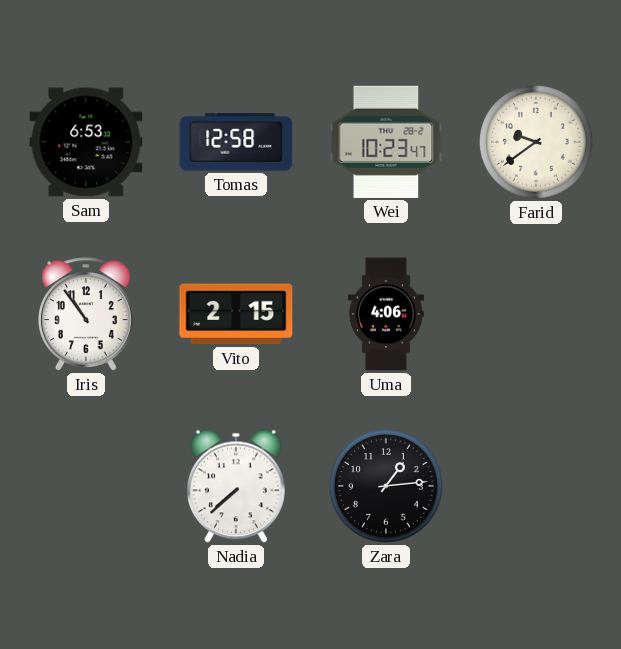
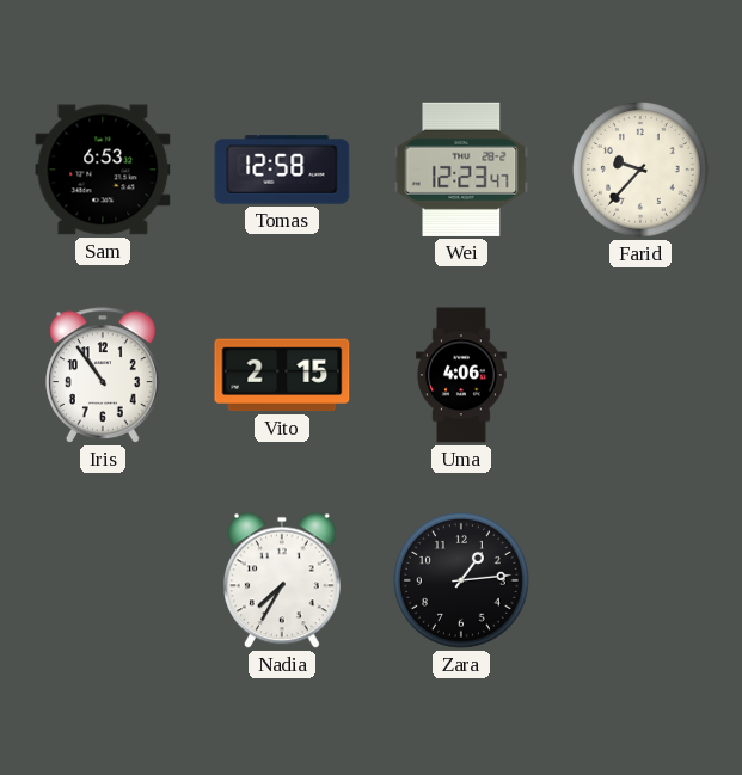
Wei: 10:23 -> 12:23 (461, 170)
Farid: 9:39 -> 9:37 (642, 171)
Nadia: 7:38 -> 7:35 (282, 580)
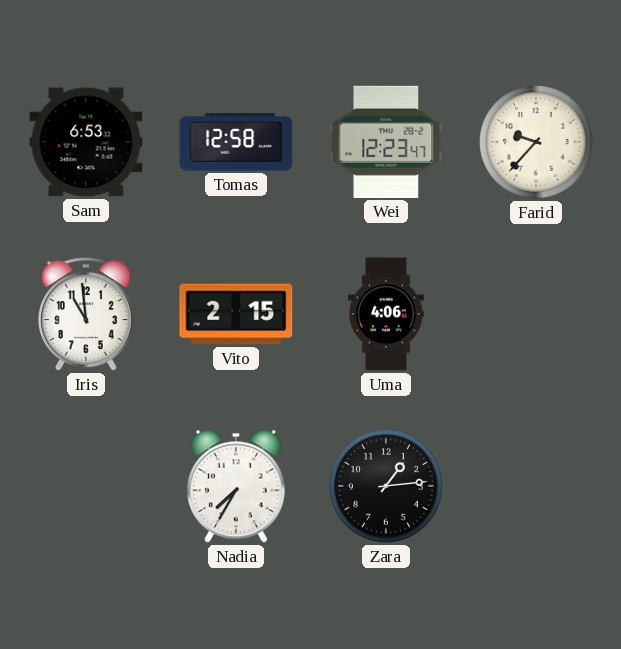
Iris: 10:54 -> 10:59 (87, 314)
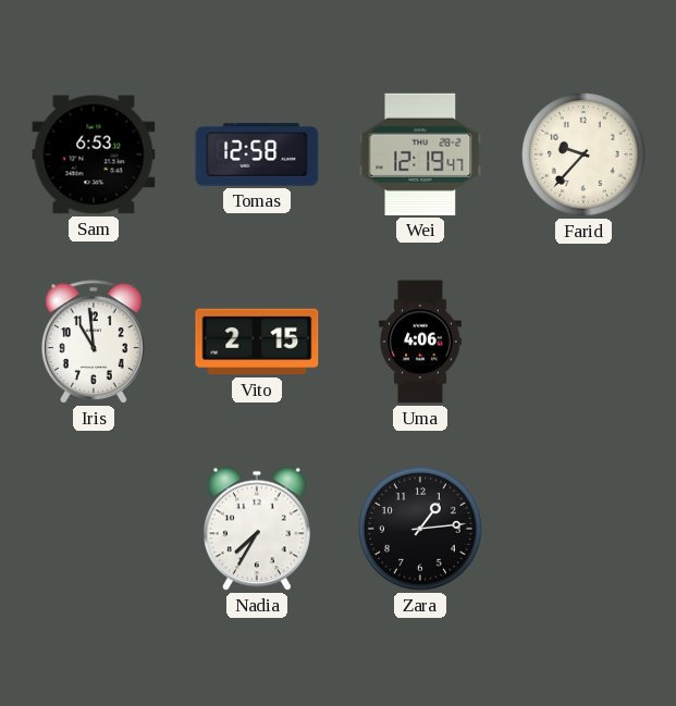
Wei: 12:23 -> 12:19 (420, 154)
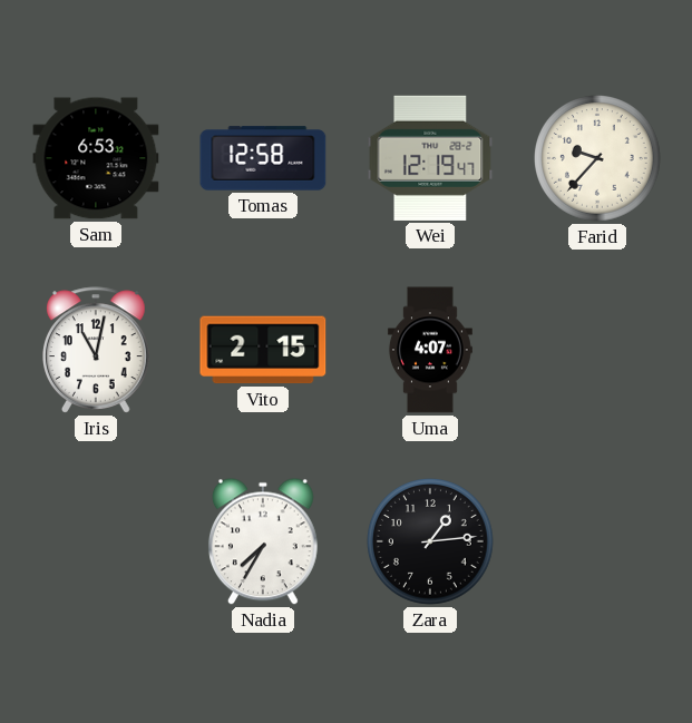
Iris: 10:59 -> 11:02 (97, 350)
Uma: 4:06 -> 4:07 (430, 350)
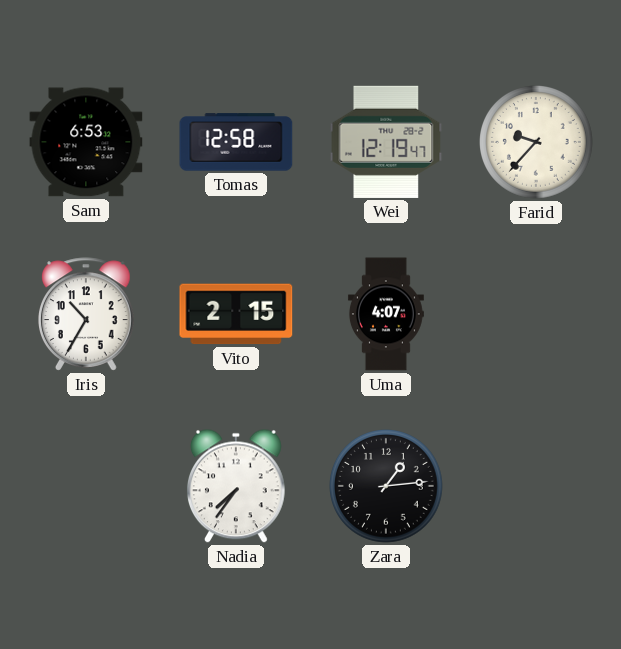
Iris: 11:02 -> 10:35 (87, 314)
Nadia: 7:35 -> 7:36 (236, 486)
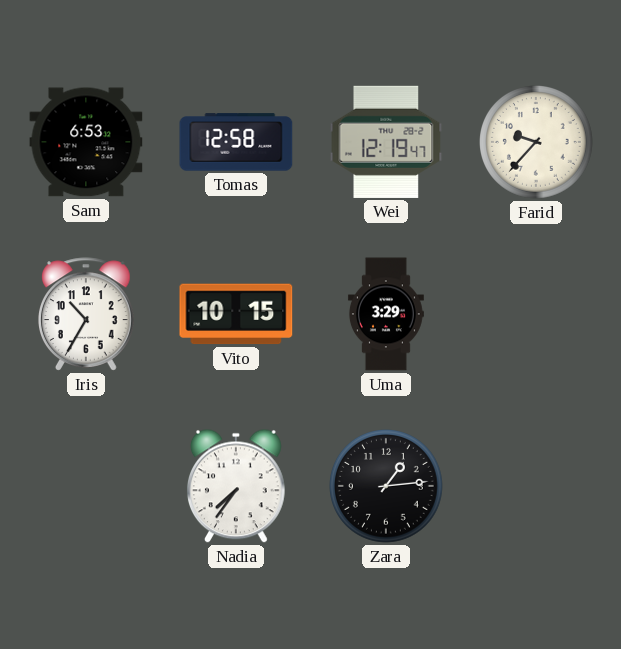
Vito: 2:15 -> 10:15 (236, 314)
Uma: 4:07 -> 3:29 (386, 314)
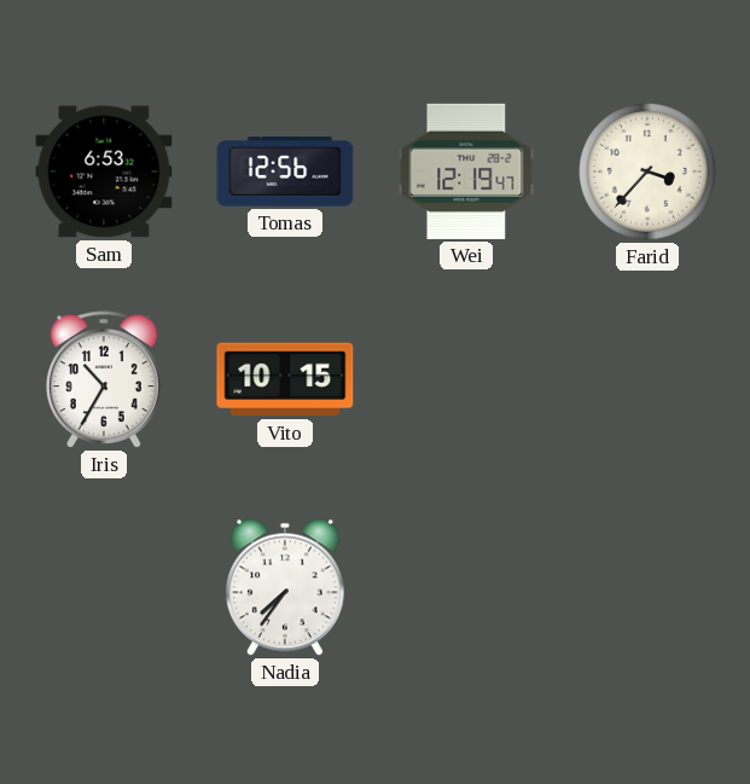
Tomas: 12:58 -> 12:56 (285, 172)
Farid: 9:37 -> 3:37 (649, 173)
Uma: 3:29 -> none (386, 314)
Zara: 1:14 -> none (387, 487)
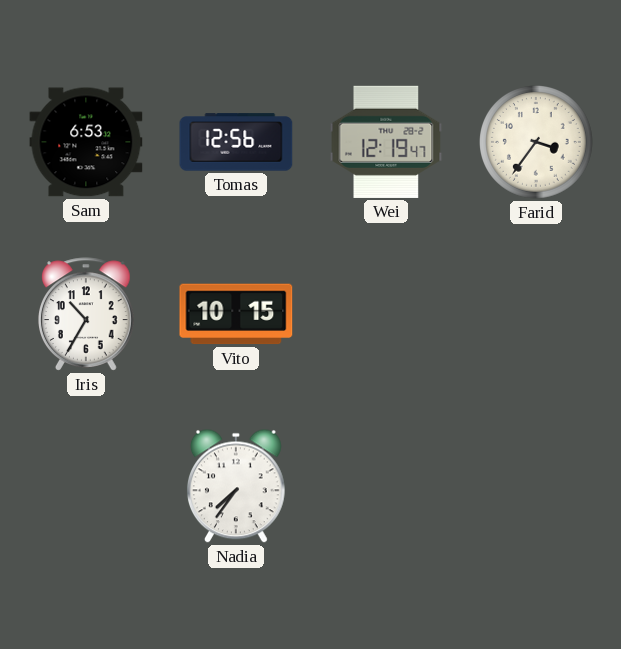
Farid: 3:37 -> 3:36 (537, 143)
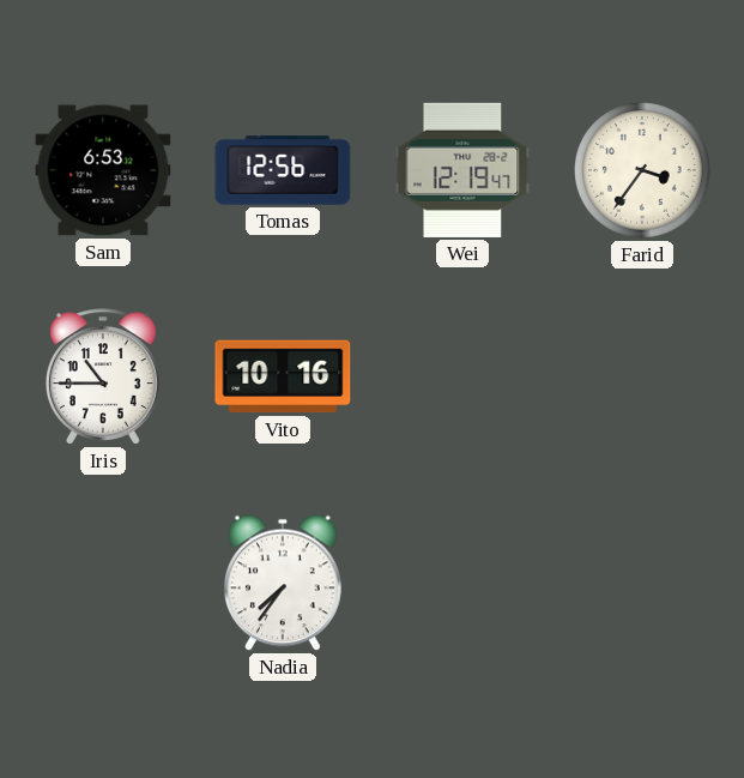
Iris: 10:35 -> 10:45 (104, 376)
Vito: 10:15 -> 10:16 (283, 376)
